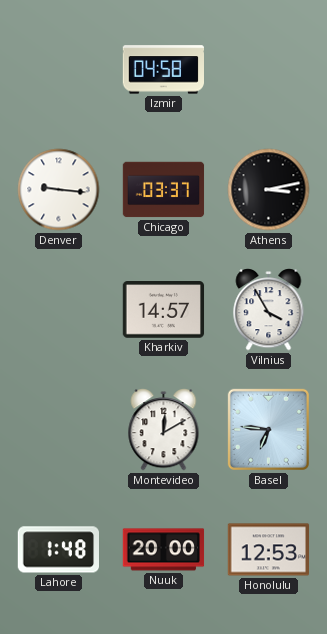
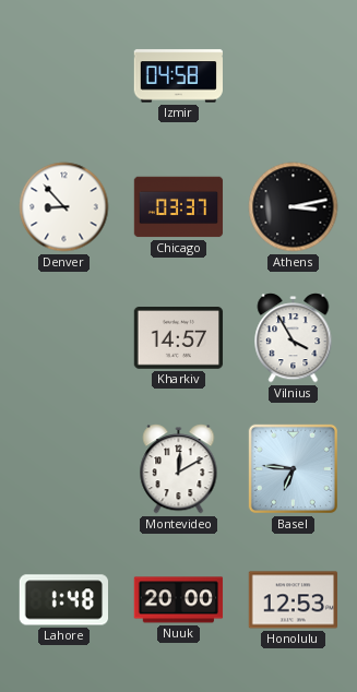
Denver: 9:16 -> 8:53 (64, 207)
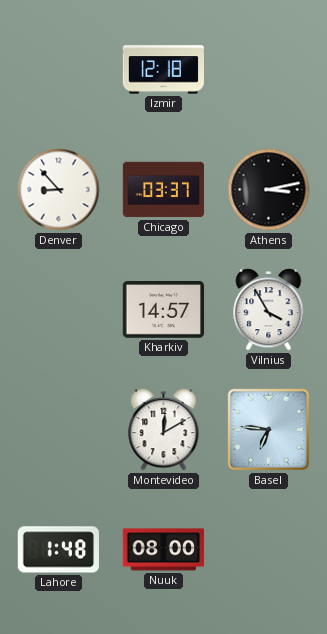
Izmir: 04:58 -> 12:18 (163, 70)
Nuuk: 20:00 -> 08:00 (164, 550)
Honolulu: 12:53 -> none (294, 600)
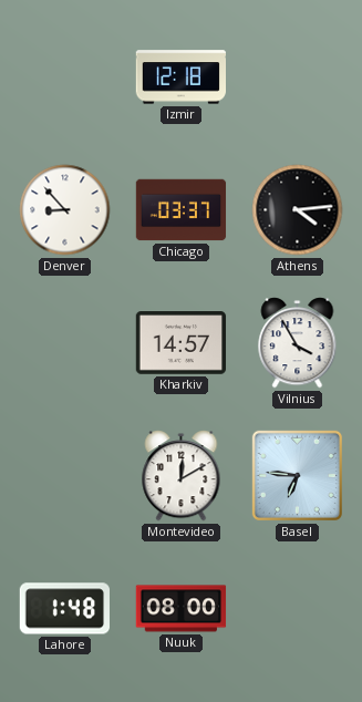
Athens: 3:13 -> 4:14 (298, 210)
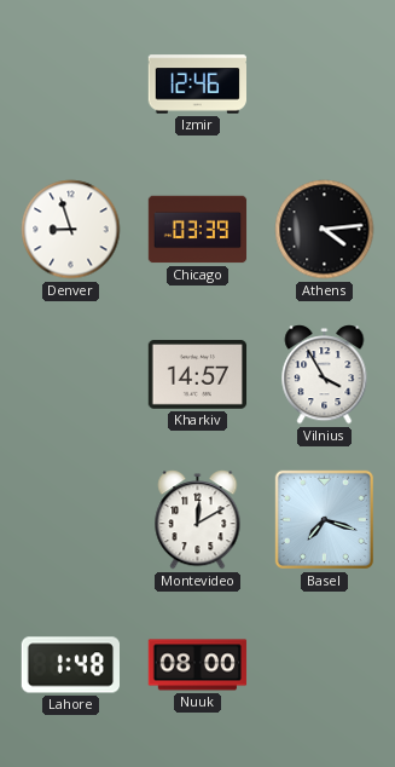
Izmir: 12:18 -> 12:46 (197, 85)
Denver: 8:53 -> 8:57 (71, 230)
Chicago: 03:37 -> 03:39 (198, 230)
Basel: 6:46 -> 7:18 (324, 519)
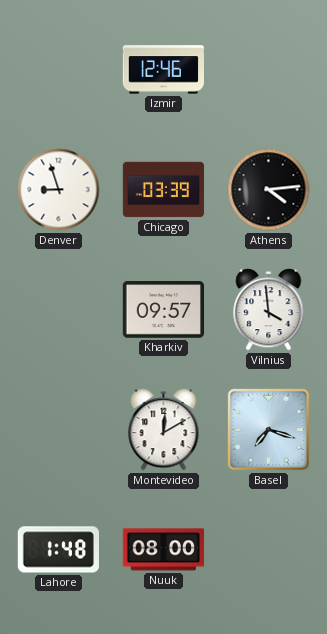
Kharkiv: 14:57 -> 09:57 (164, 310)
Vilnius: 3:55 -> 3:59 (269, 310)
